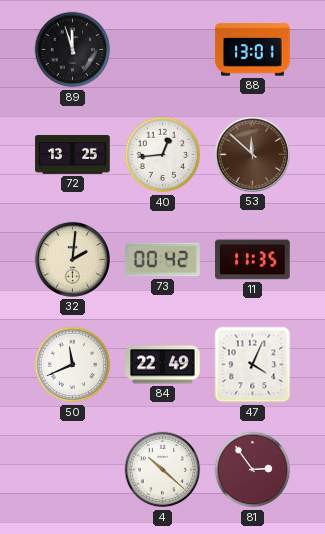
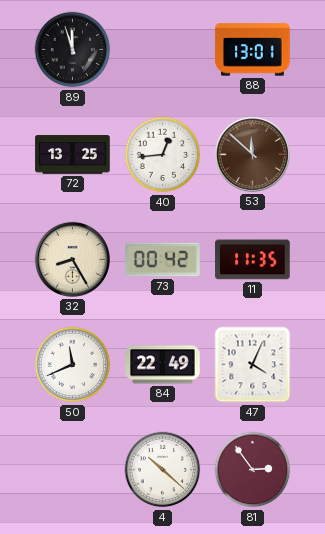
32: 2:01 -> 8:25 (72, 259)
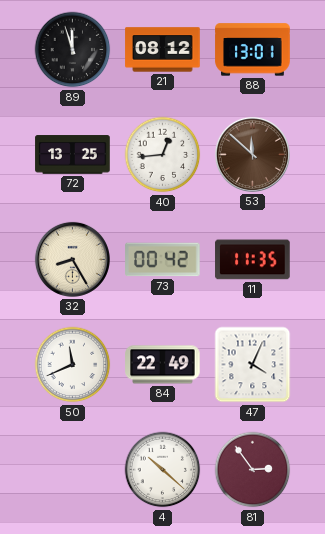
21: none -> 08:12 (163, 50)
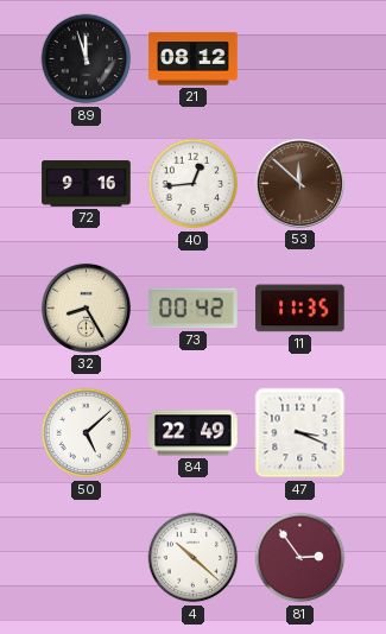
88: 13:01 -> none (253, 50)
72: 13:25 -> 9:16 (87, 184)
50: 11:41 -> 5:08 (87, 433)
47: 4:04 -> 3:19 (300, 433)
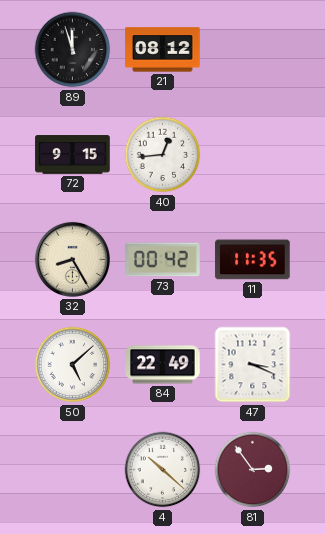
72: 9:16 -> 9:15 (73, 155)
53: 11:52 -> none (299, 183)
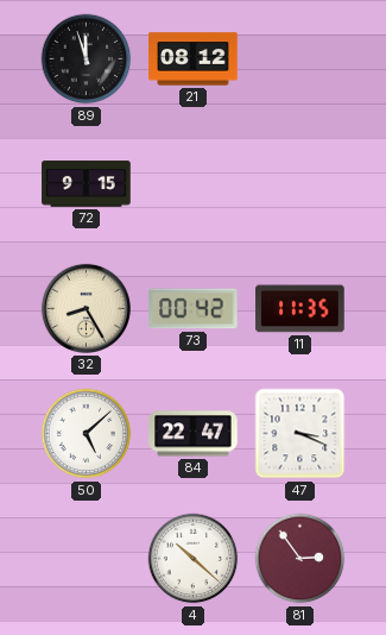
40: 12:44 -> none (163, 155)
84: 22:49 -> 22:47 (194, 434)
